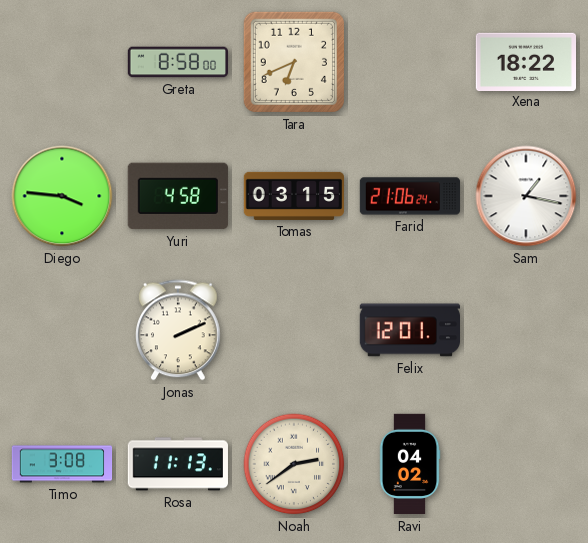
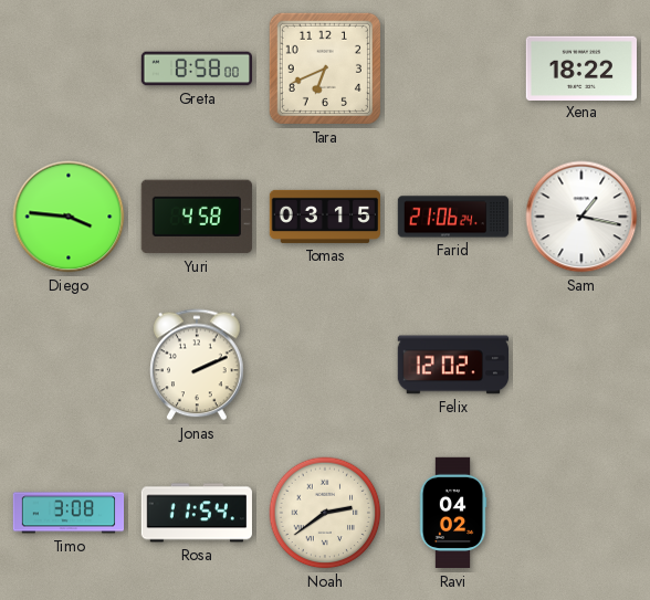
Felix: 12:01 -> 12:02 (452, 365)
Rosa: 11:13 -> 11:54 (197, 513)
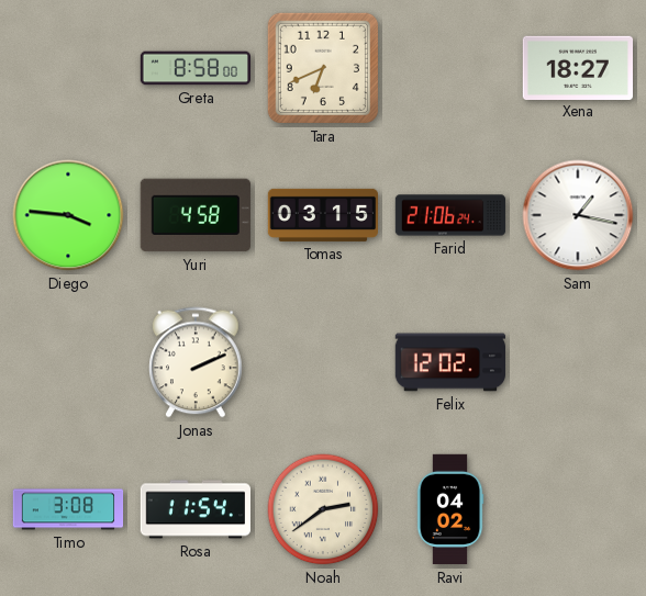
Xena: 18:22 -> 18:27 (577, 67)
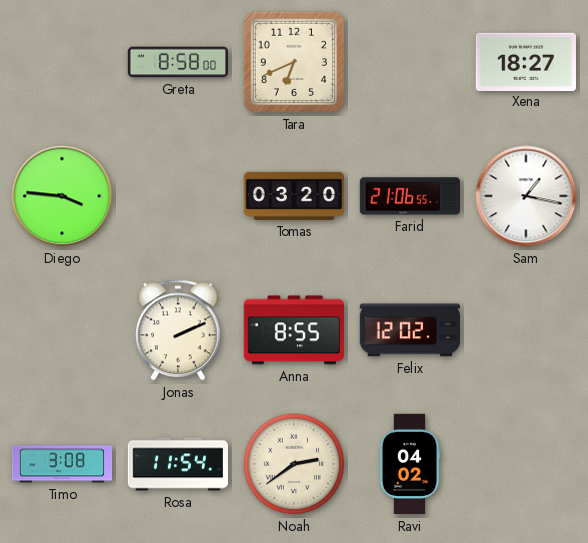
Yuri: 4:58 -> none (196, 215)
Tomas: 03:15 -> 03:20 (293, 196)
Farid: 21:06:24 -> 21:06:55 (410, 196)
Anna: none -> 8:55 (293, 330)
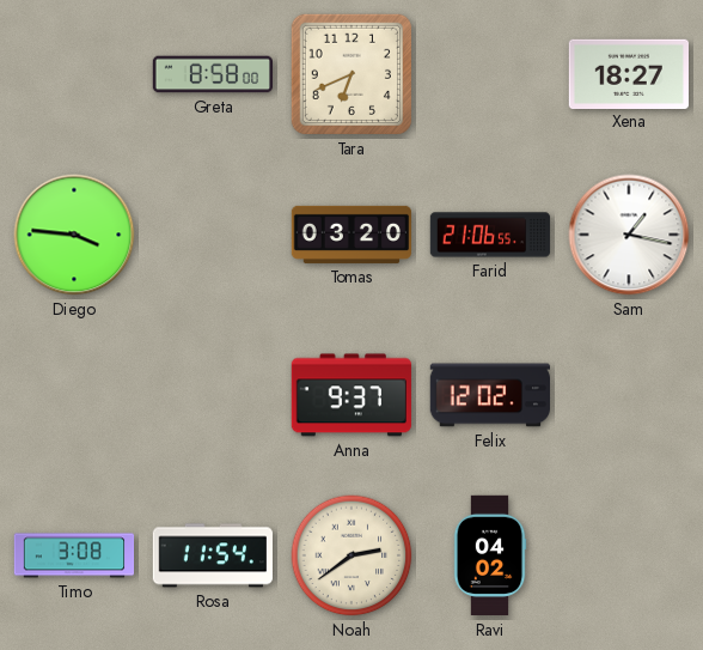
Jonas: 2:11 -> none (179, 330)
Anna: 8:55 -> 9:37 (350, 395)
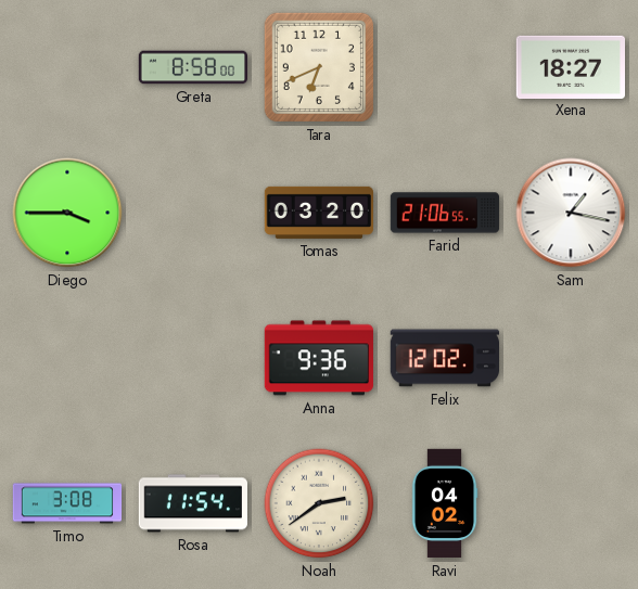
Diego: 3:46 -> 3:45 (67, 213)
Anna: 9:37 -> 9:36 (318, 358)
